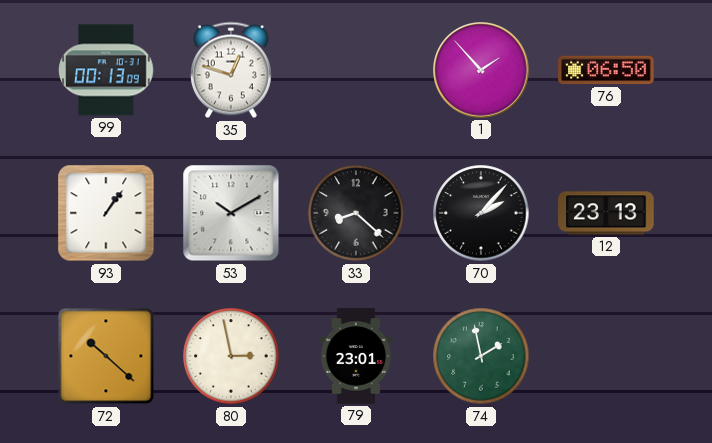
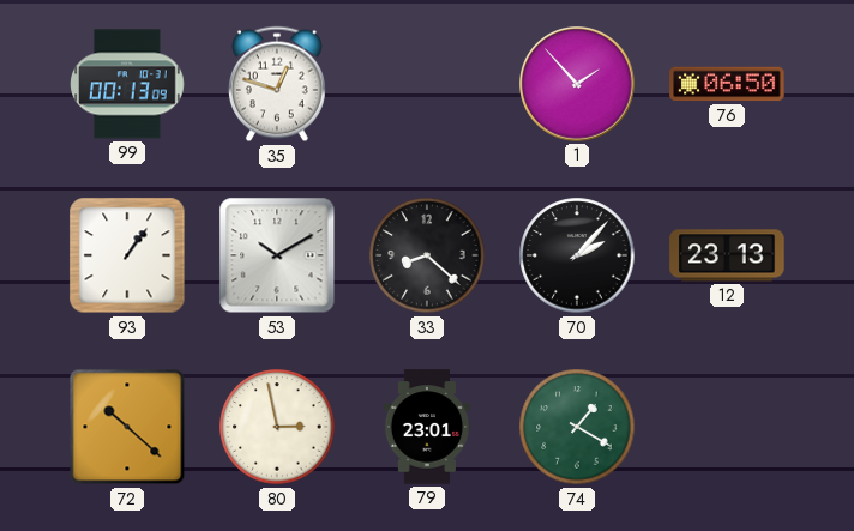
74: 1:58 -> 1:20 (577, 427)
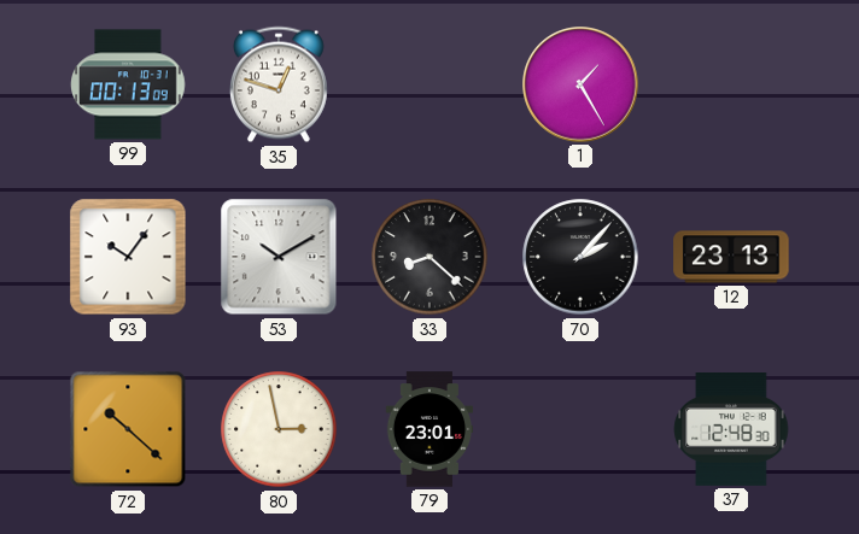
1: 1:53 -> 1:25 (580, 84)
76: 06:50 -> none (727, 84)
93: 1:06 -> 10:06 (128, 257)
74: 1:20 -> none (577, 427)
37: none -> 12:48 (731, 430)
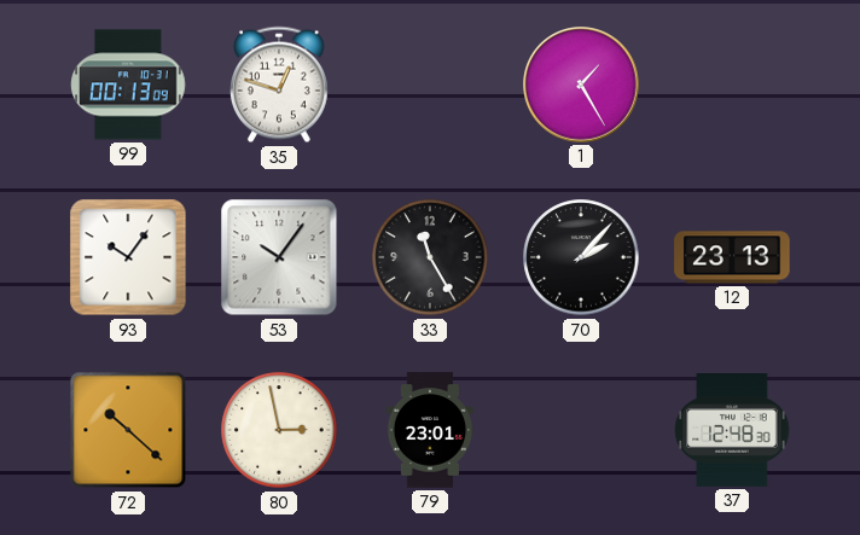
53: 10:10 -> 10:06 (279, 257)
33: 8:22 -> 11:25 (430, 257)
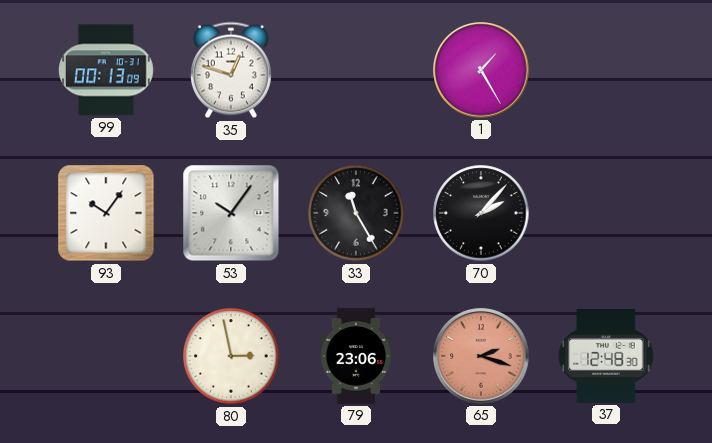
12: 23:13 -> none (732, 257)
72: 10:22 -> none (128, 430)
79: 23:01 -> 23:06 (355, 356)
65: none -> 2:18 (481, 356)
